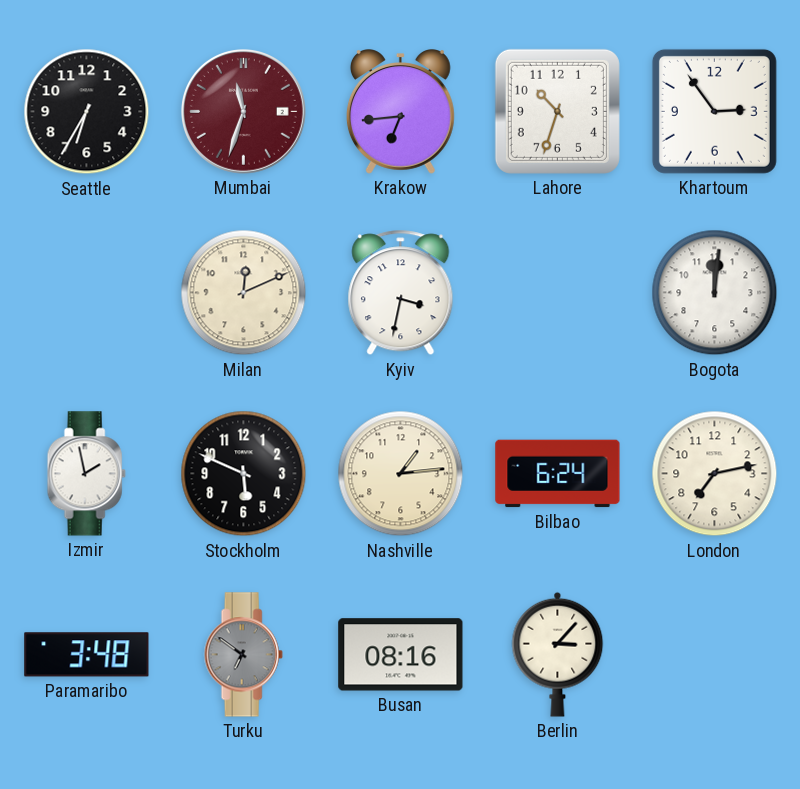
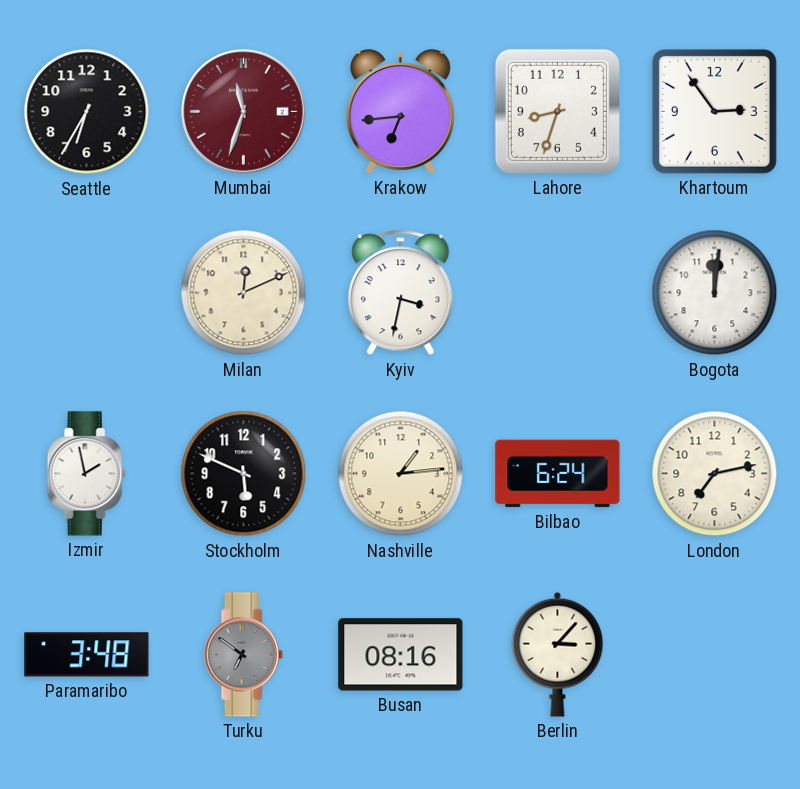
Lahore: 10:33 -> 8:33 (557, 111)
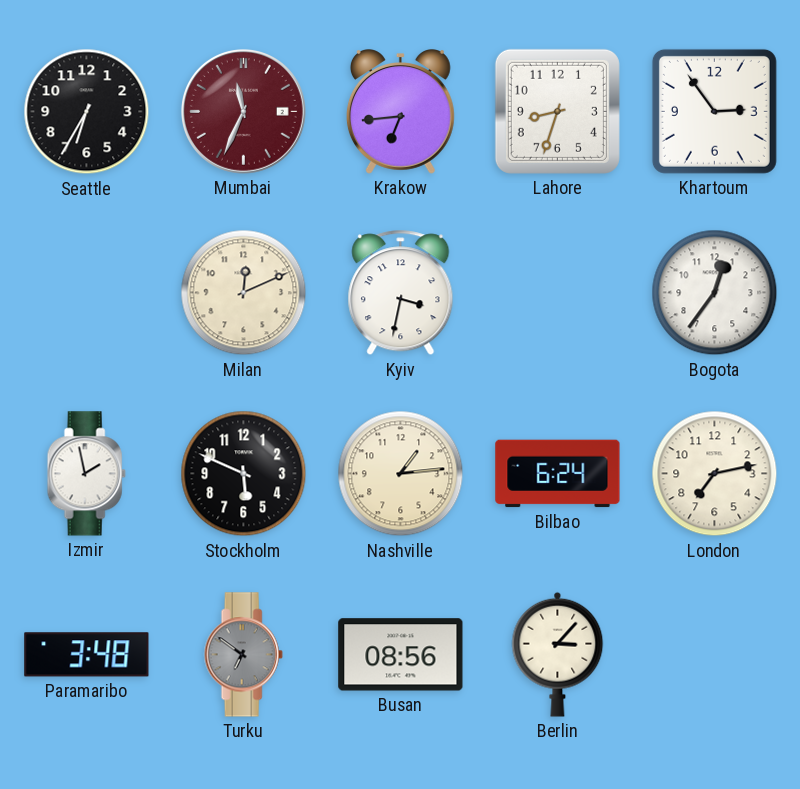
Mumbai: 11:33 -> 11:34 (243, 111)
Bogota: 12:01 -> 12:36 (715, 293)
Busan: 08:16 -> 08:56 (401, 655)
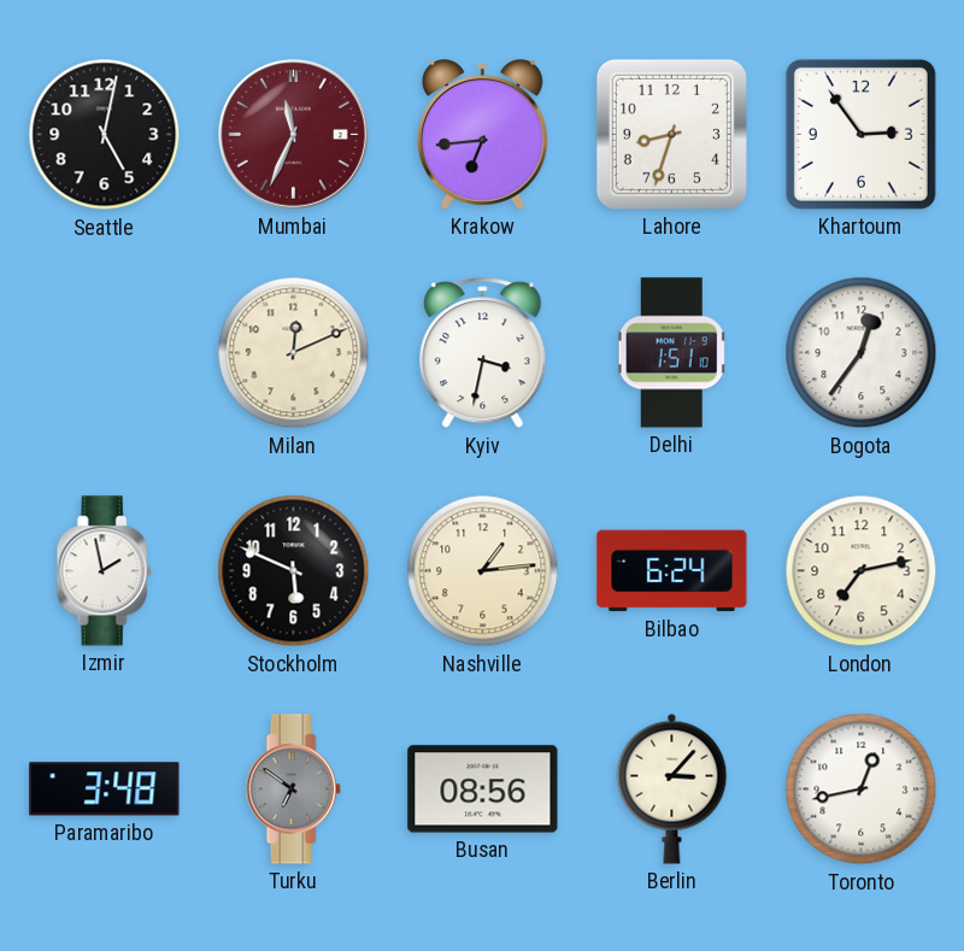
Seattle: 6:35 -> 5:02 (105, 135)
Delhi: none -> 1:51 (672, 353)
Toronto: none -> 12:43 (862, 789)
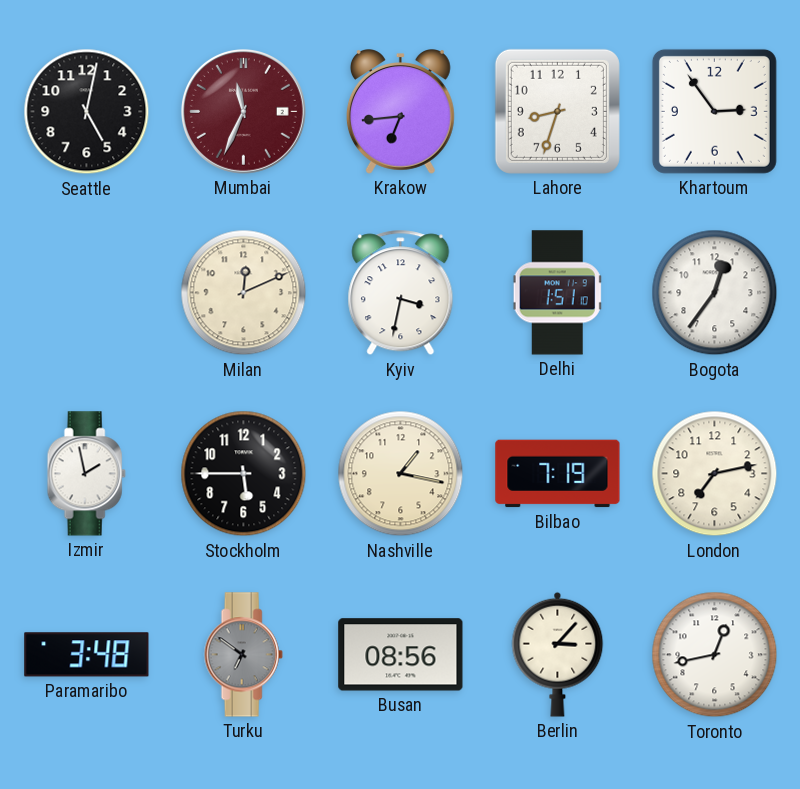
Stockholm: 5:49 -> 5:45 (244, 474)
Nashville: 1:14 -> 1:17 (401, 474)
Bilbao: 6:24 -> 7:19 (558, 474)
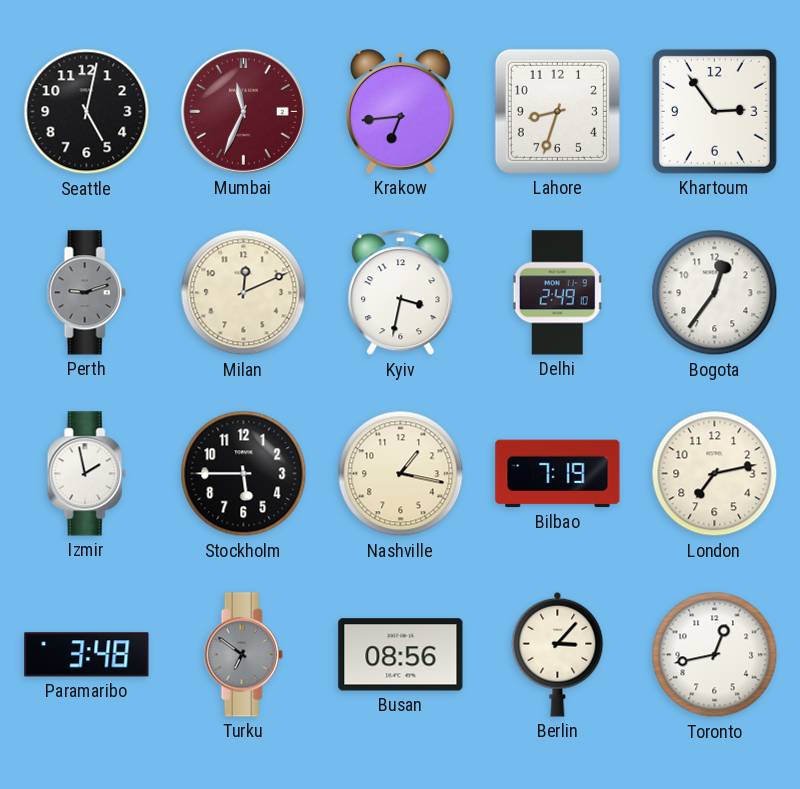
Perth: none -> 9:12 (86, 293)
Delhi: 1:51 -> 2:49 (558, 293)
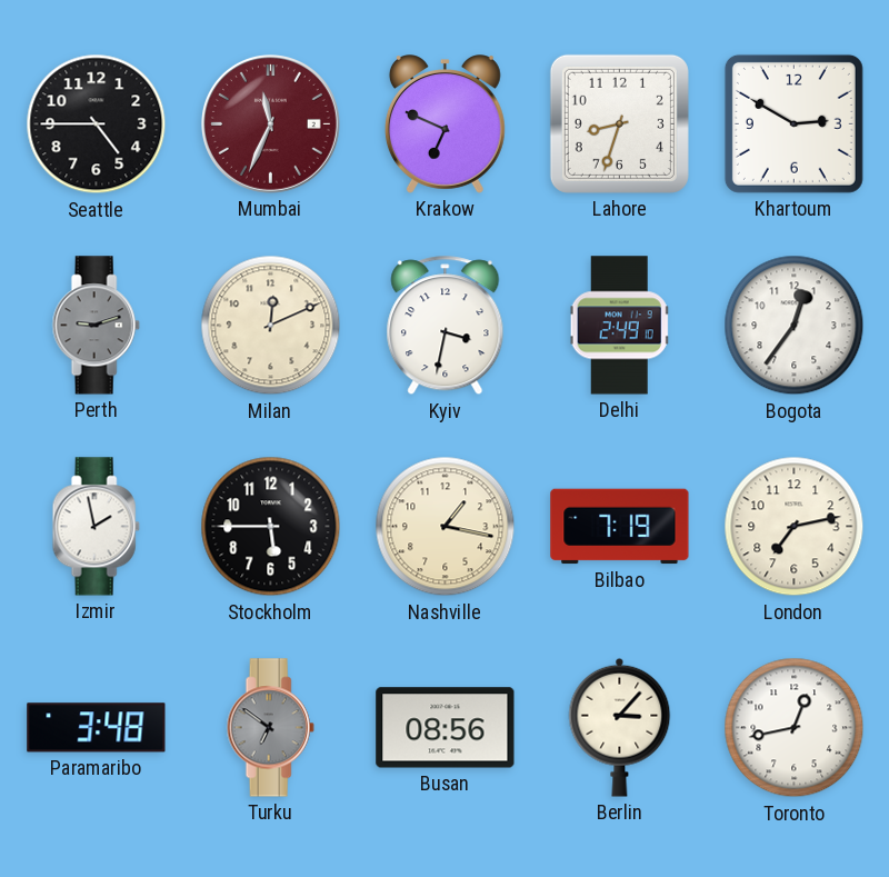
Seattle: 5:02 -> 4:45 (97, 124)
Krakow: 6:44 -> 6:49 (444, 124)
Khartoum: 2:54 -> 2:50 (793, 123)
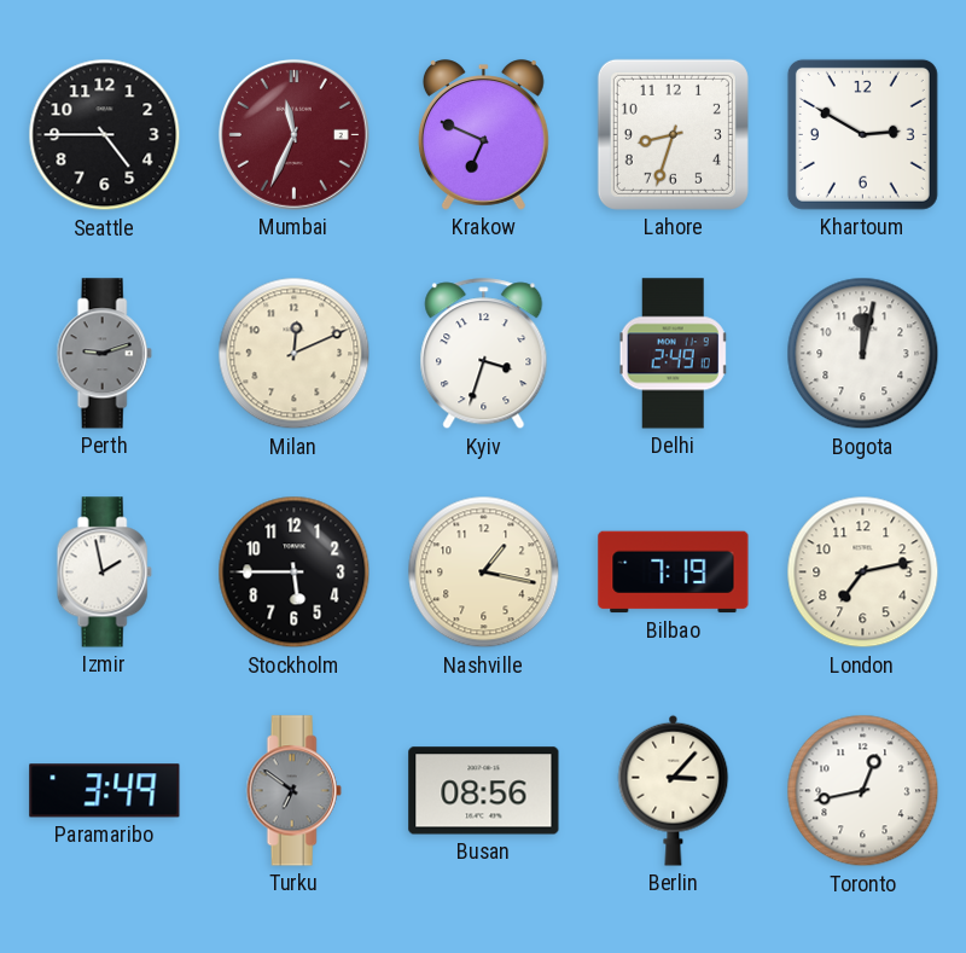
Kyiv: 3:32 -> 3:33 (484, 354)
Bogota: 12:36 -> 12:02 (863, 354)
Paramaribo: 3:48 -> 3:49 (105, 791)
